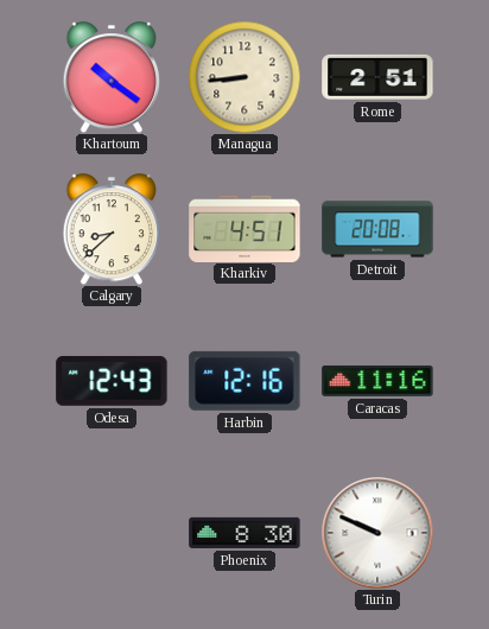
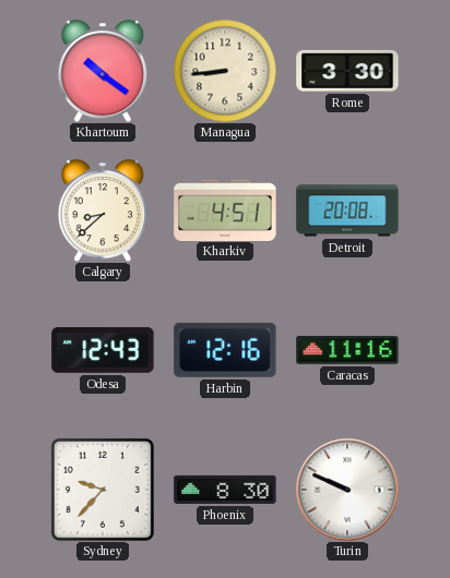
Rome: 2:51 -> 3:30 (347, 71)
Sydney: none -> 9:37 (103, 490)
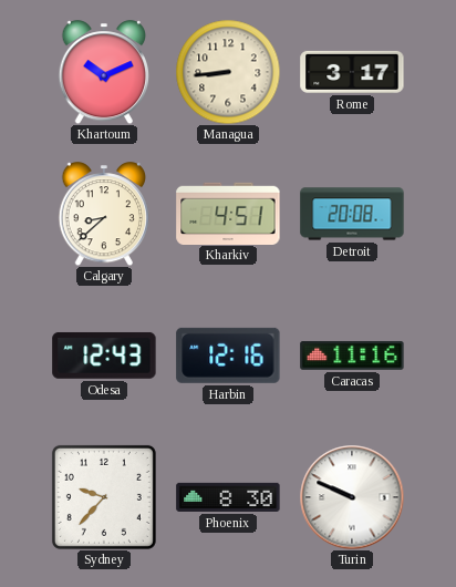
Khartoum: 10:21 -> 10:11 (103, 72)
Rome: 3:30 -> 3:17 (352, 72)
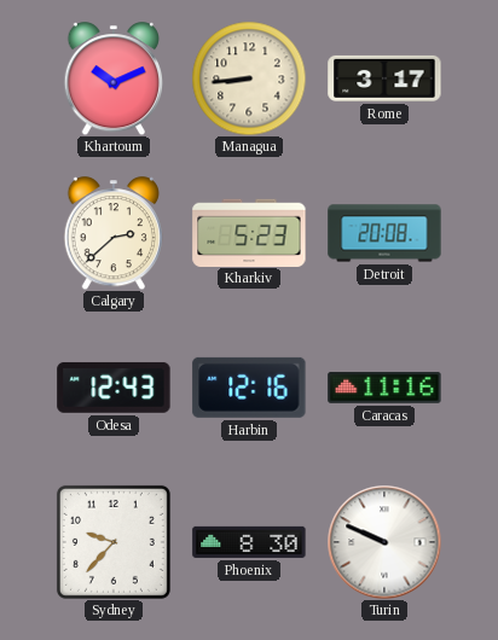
Calgary: 8:38 -> 2:38 (112, 233)
Kharkiv: 4:51 -> 5:23 (249, 232)
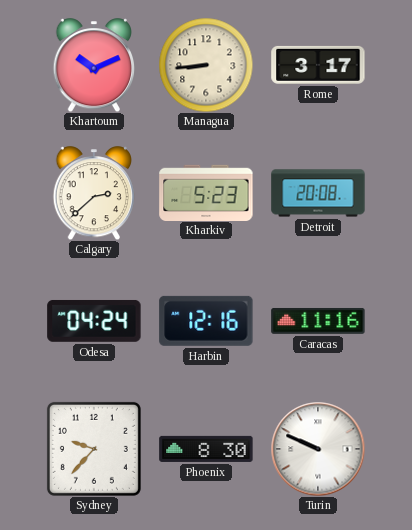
Odesa: 12:43 -> 04:24 (94, 321)
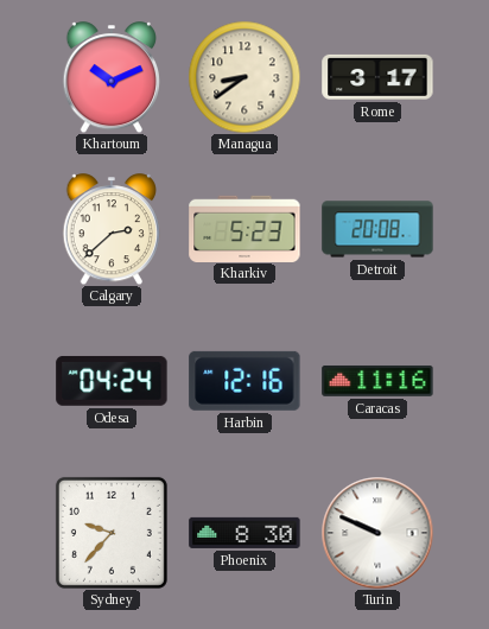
Managua: 8:44 -> 8:39 (244, 77)
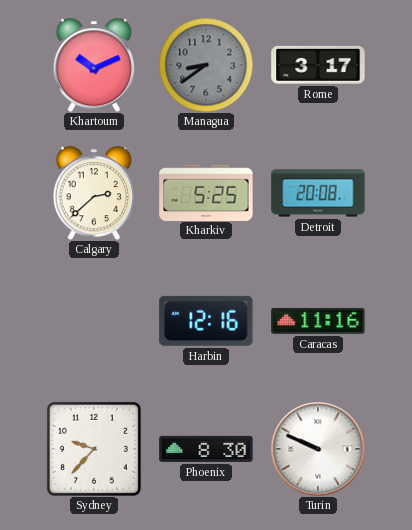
Managua dial: cream -> grey (206, 65)
Kharkiv: 5:23 -> 5:25 (206, 192)
Odesa: 04:24 -> none (112, 381)
